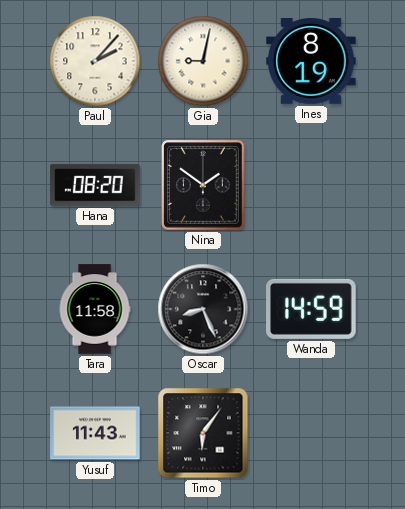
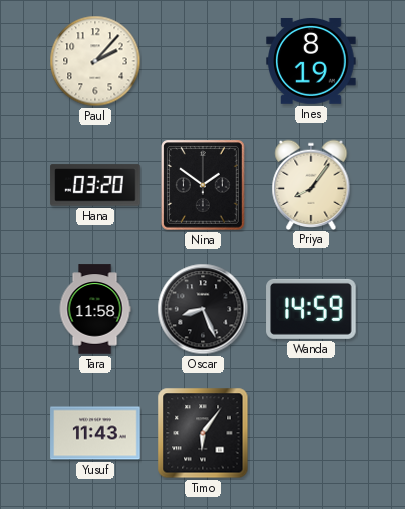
Gia: 9:02 -> none (203, 61)
Hana: 08:20 -> 03:20 (95, 185)
Priya: none -> 8:06 (311, 184)
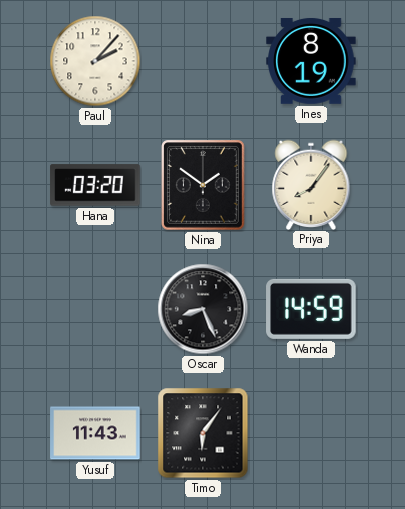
Tara: 11:58 -> none (95, 309)
